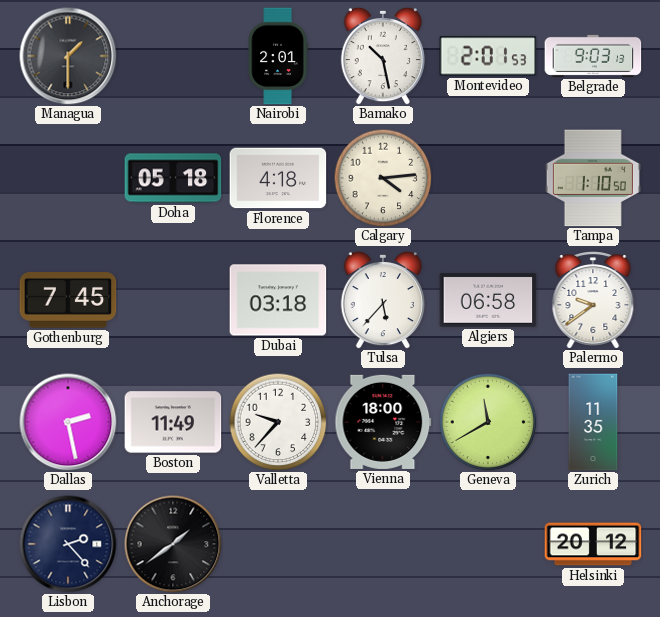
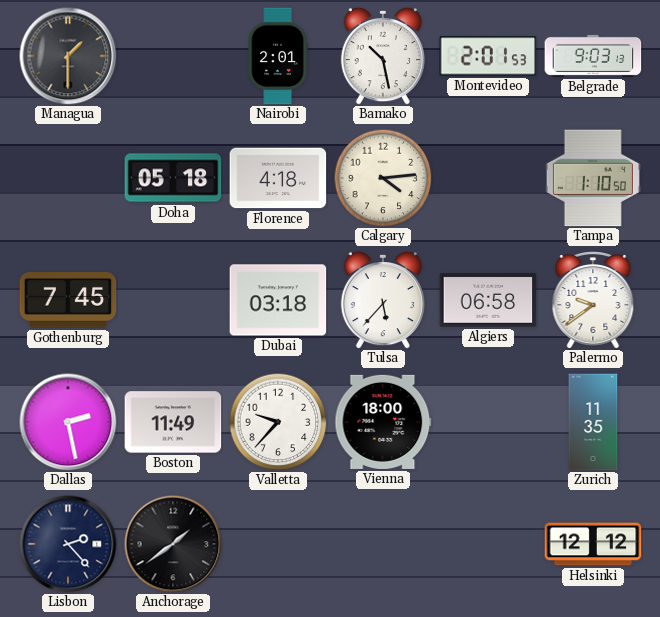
Geneva: 11:40 -> none (488, 422)
Helsinki: 20:12 -> 12:12 (593, 544)
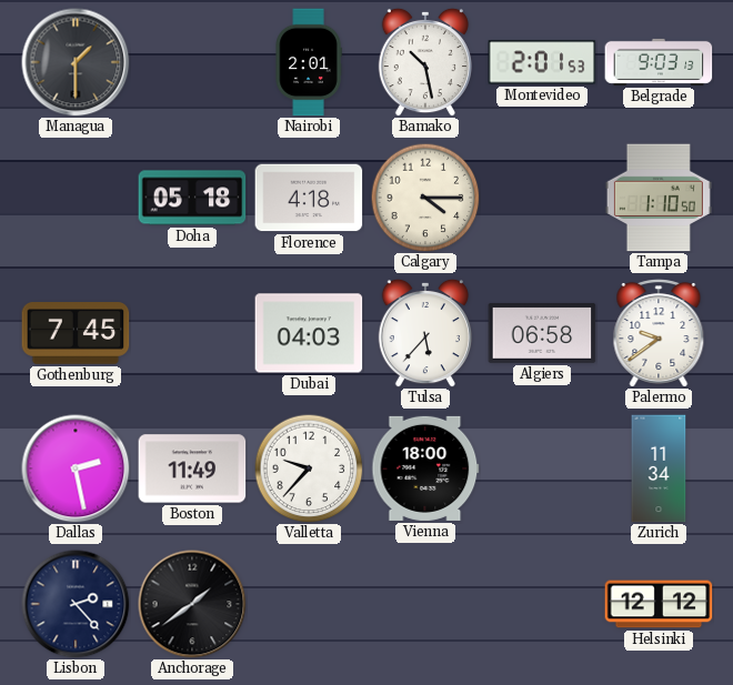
Calgary: 4:14 -> 4:15 (425, 198)
Dubai: 03:18 -> 04:03 (309, 333)
Zurich: 11:35 -> 11:34 (659, 469)
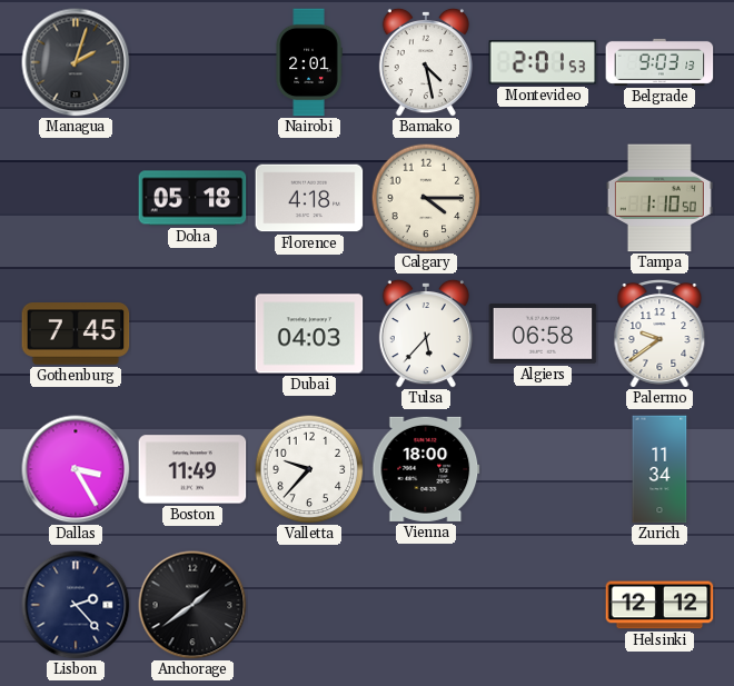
Managua: 1:30 -> 2:03 (76, 62)
Bamako: 10:28 -> 4:28 (426, 62)
Dallas: 2:28 -> 3:25 (76, 469)
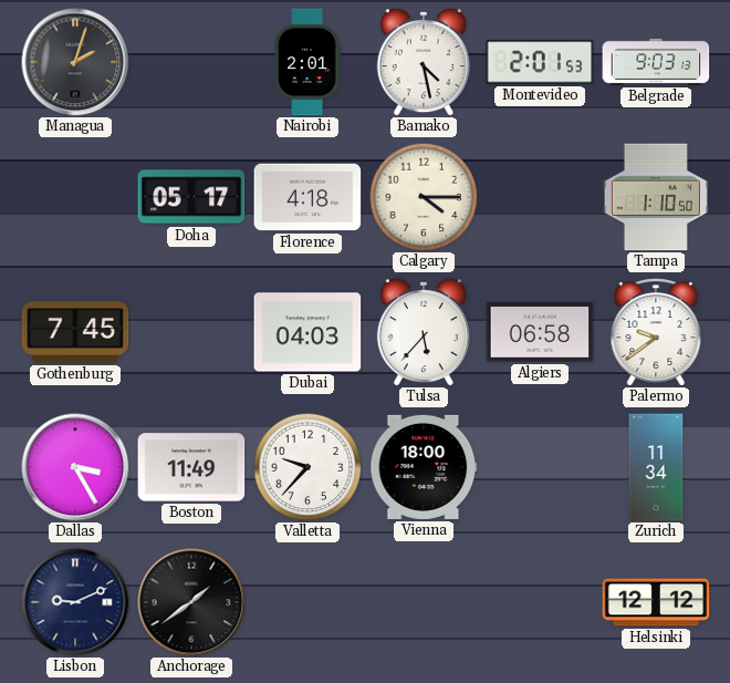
Doha: 05:18 -> 05:17 (191, 197)
Lisbon: 2:23 -> 9:11 (75, 602)
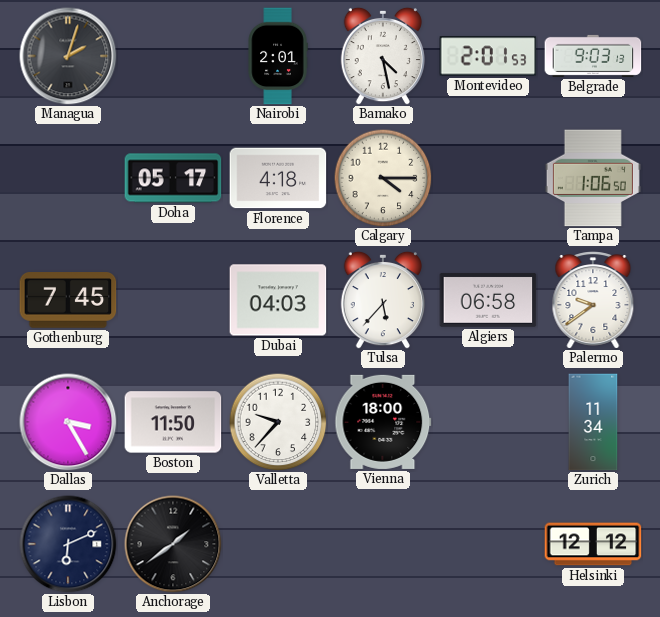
Tampa: 1:10 -> 1:06 (593, 178)
Boston: 11:49 -> 11:50 (173, 422)
Lisbon: 9:11 -> 6:11 (68, 544)
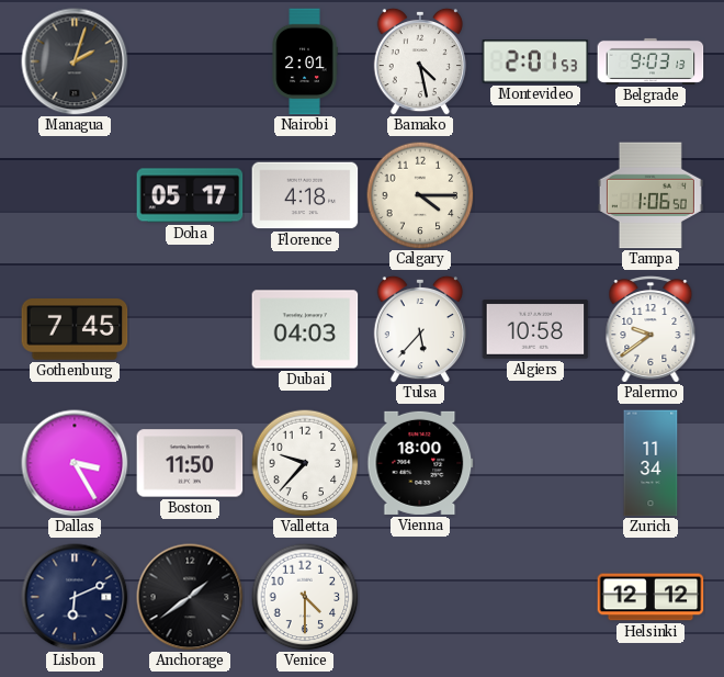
Algiers: 06:58 -> 10:58 (535, 329)
Venice: none -> 4:30 (305, 597)
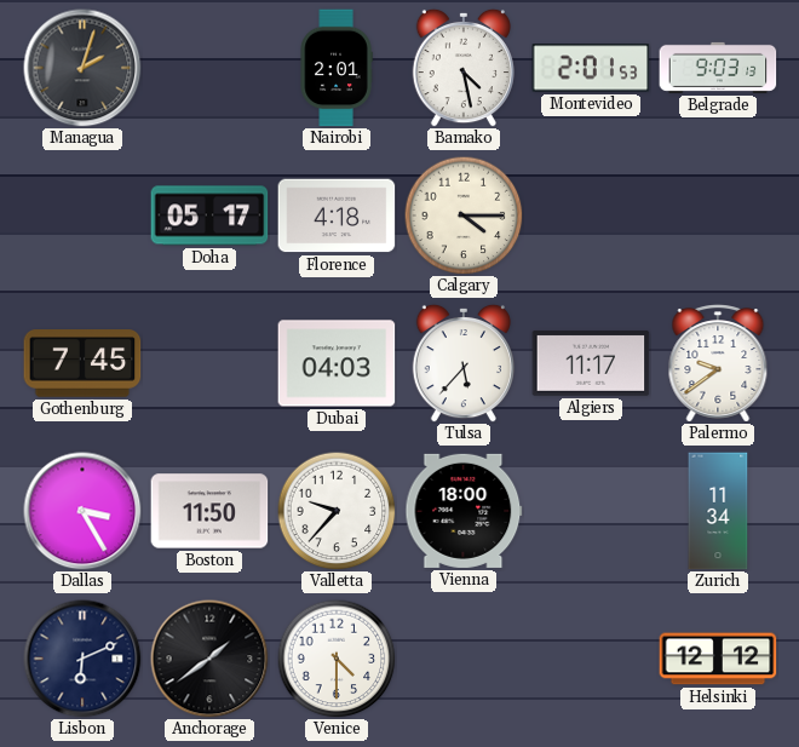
Tampa: 1:06 -> none (651, 195)
Algiers: 10:58 -> 11:17 (591, 363)
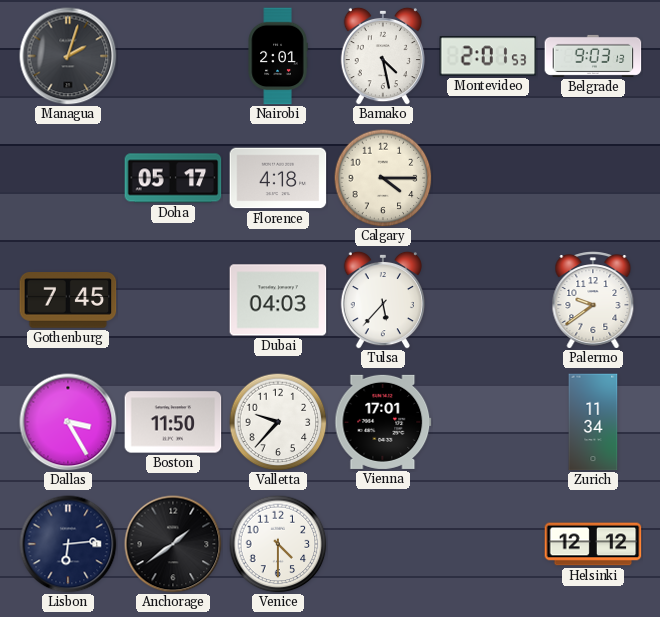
Algiers: 11:17 -> none (591, 363)
Vienna: 18:00 -> 17:01 (383, 422)
Lisbon: 6:11 -> 6:14 (68, 544)
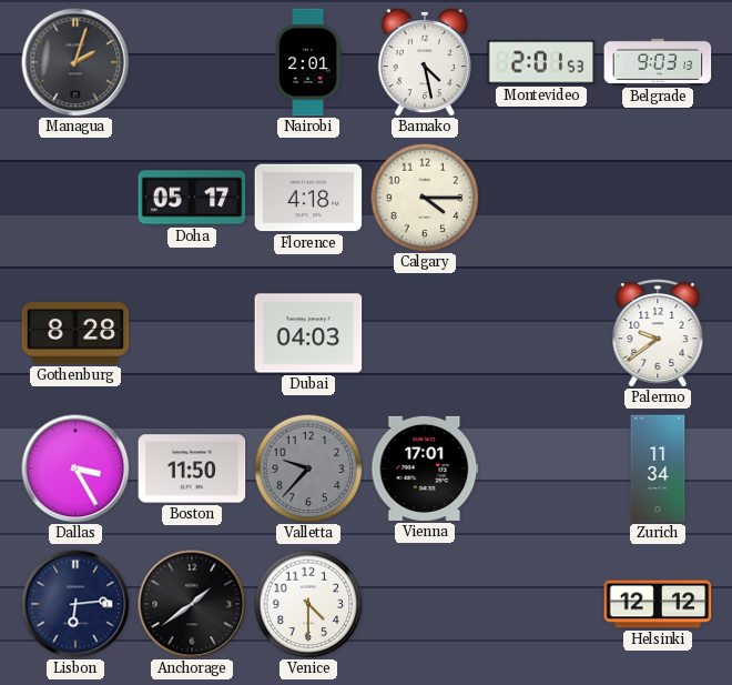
Gothenburg: 7:45 -> 8:28 (75, 333)
Tulsa: 5:37 -> none (383, 300)
Valletta dial: white -> grey (308, 469)
